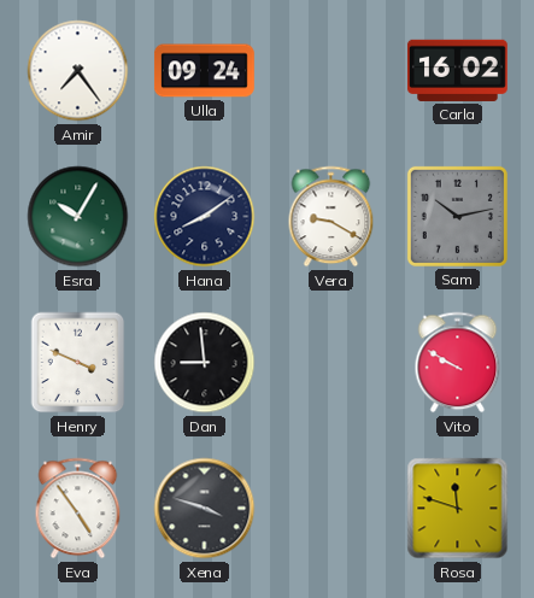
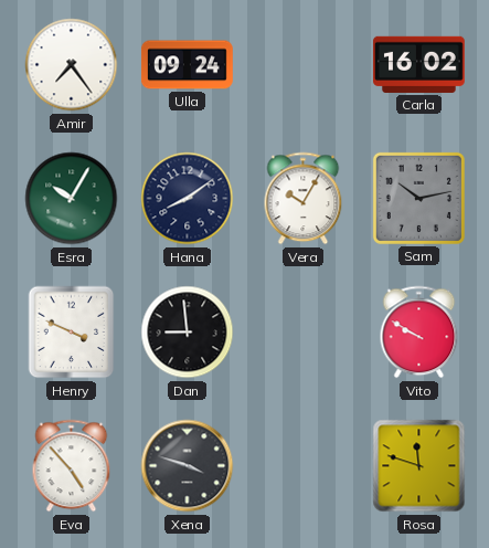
Vera: 9:20 -> 10:05 (304, 199)
Eva: 4:54 -> 4:53 (72, 466)
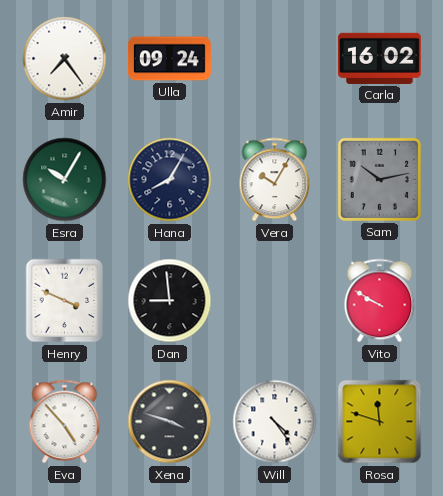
Hana: 8:09 -> 8:05 (170, 180)
Will: none -> 4:24 (275, 422)
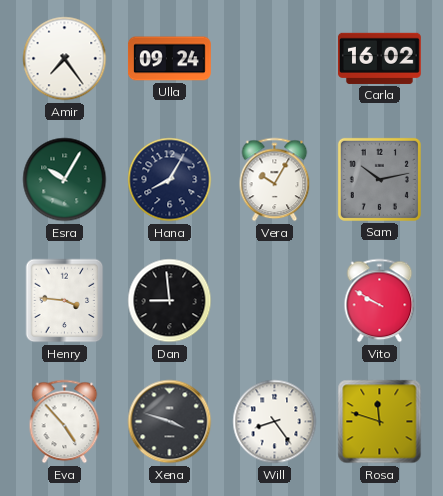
Henry: 3:49 -> 3:46 (65, 301)
Will: 4:24 -> 8:24 (275, 422)
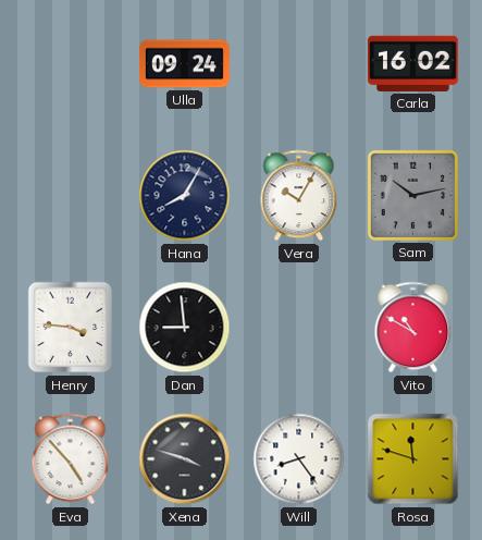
Amir: 7:24 -> none (65, 59)
Esra: 10:05 -> none (65, 180)
Vito: 9:50 -> 10:50 (413, 328)
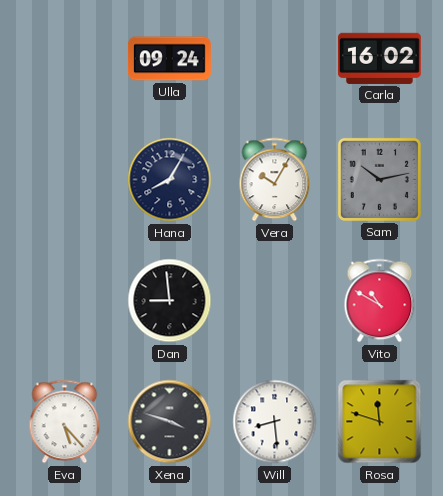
Henry: 3:46 -> none (71, 328)
Eva: 4:53 -> 5:23 (65, 422)
Will: 8:24 -> 8:29 (275, 422)
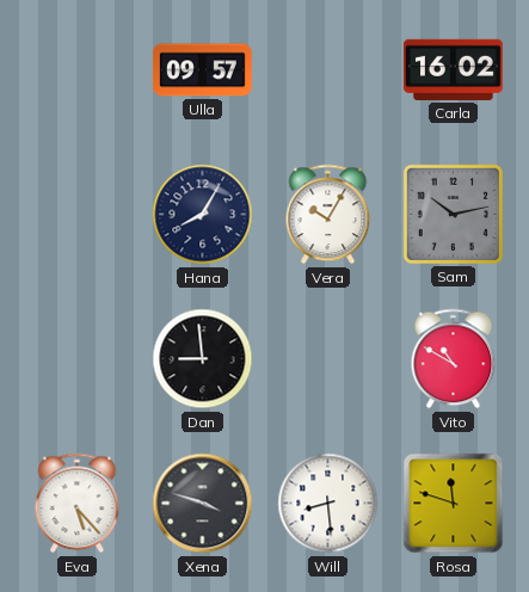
Ulla: 09:24 -> 09:57 (202, 70)
